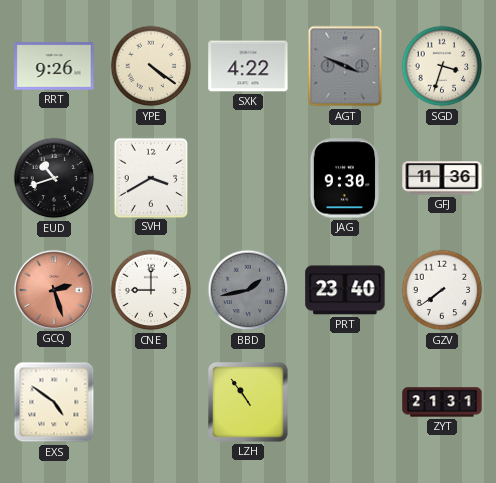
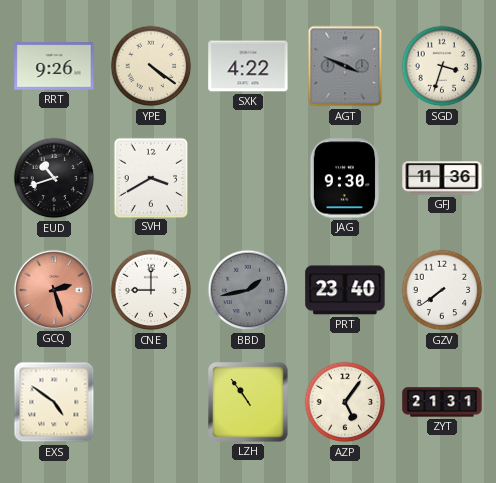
AZP: none -> 5:06 (345, 402)
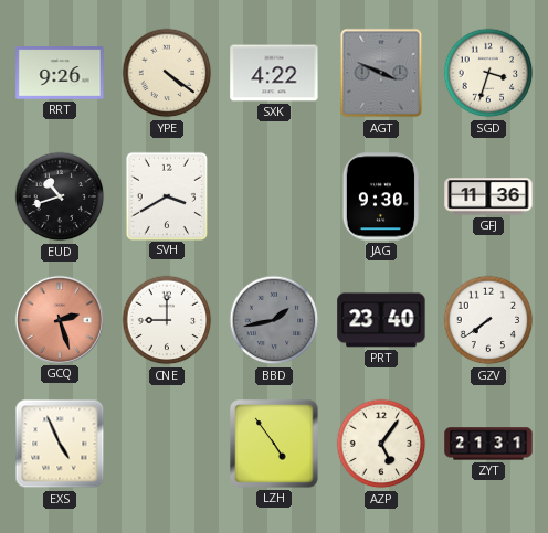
EXS: 4:51 -> 4:56 (60, 444)
LZH: 10:54 -> 4:54 (274, 444)
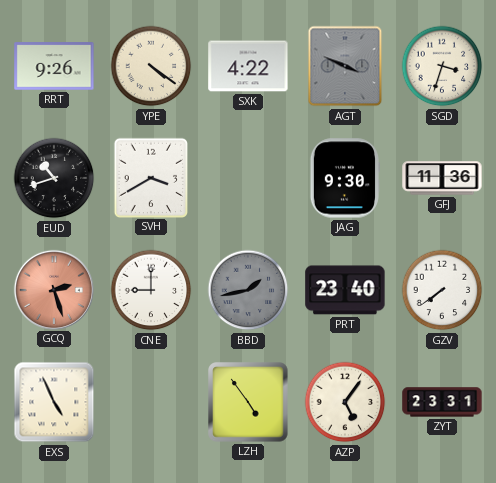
ZYT: 21:31 -> 23:31 (442, 402)
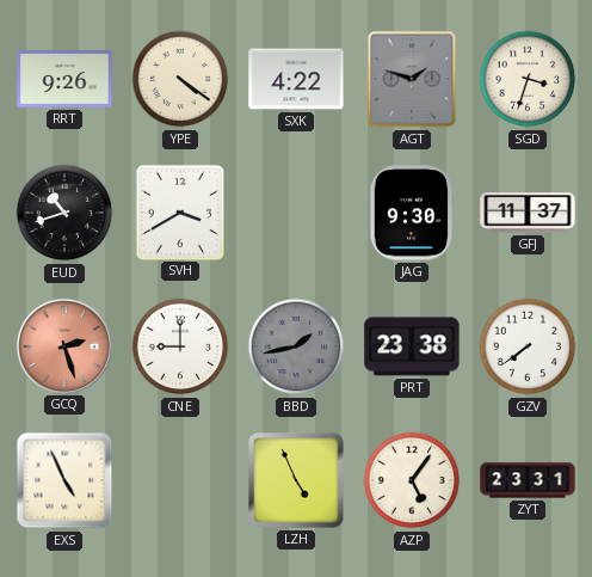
AGT: 3:49 -> 1:48 (412, 79)
GFJ: 11:36 -> 11:37 (528, 213)
PRT: 23:40 -> 23:38 (412, 346)
LZH: 4:54 -> 4:56 (296, 480)
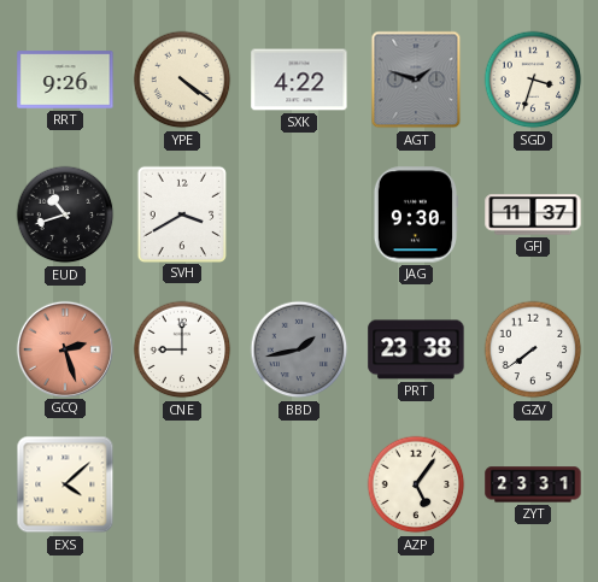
EXS: 4:56 -> 4:08 (65, 484)
LZH: 4:56 -> none (296, 480)
